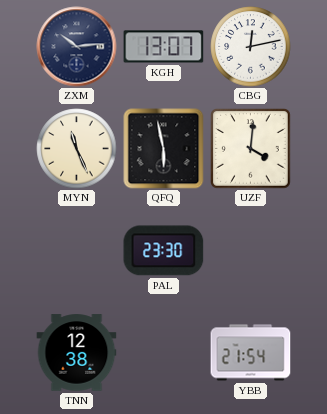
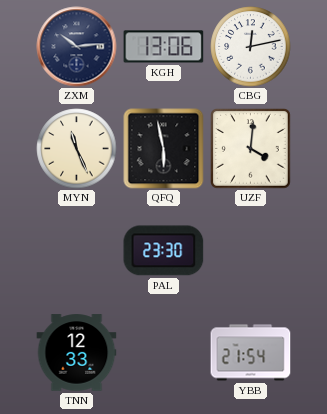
KGH: 13:07 -> 13:06 (164, 47)
TNN: 12:38 -> 12:33 (77, 353)
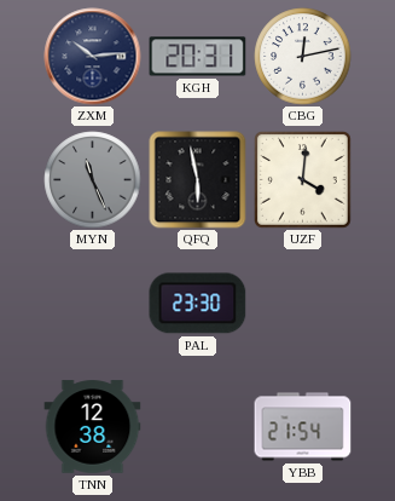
KGH: 13:06 -> 20:31 (198, 57)
MYN dial: cream -> grey (93, 180)
TNN: 12:33 -> 12:38 (93, 427)
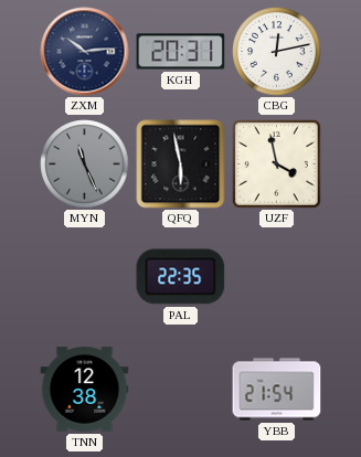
UZF: 4:01 -> 3:58 (277, 164)
PAL: 23:30 -> 22:35 (181, 277)
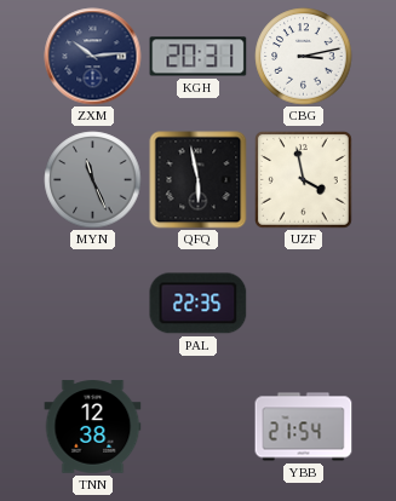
CBG: 12:13 -> 3:13 (304, 57)
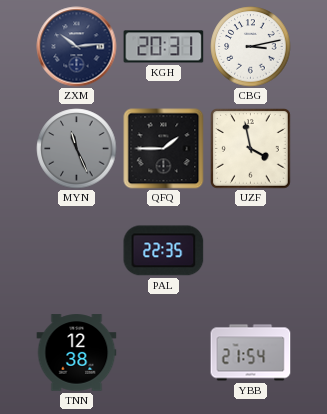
QFQ: 5:58 -> 1:45 (164, 149)
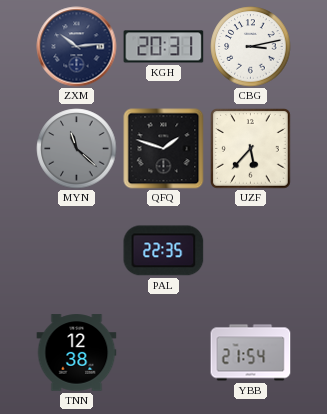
MYN: 11:26 -> 11:22 (77, 149)
QFQ: 1:45 -> 1:48 (164, 149)
UZF: 3:58 -> 5:37 (251, 149)
